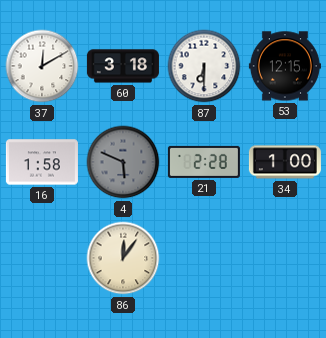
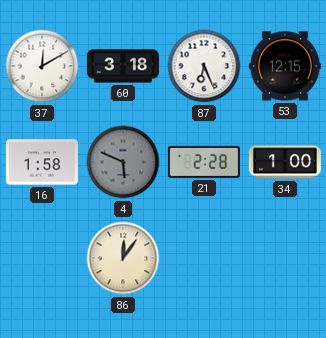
87: 6:30 -> 6:26 (204, 66)
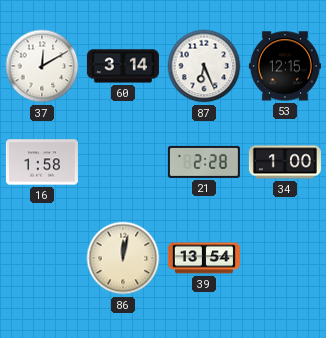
60: 3:18 -> 3:14 (123, 66)
4: 5:49 -> none (123, 162)
86: 12:06 -> 12:02 (123, 258)
39: none -> 13:54 (204, 258)
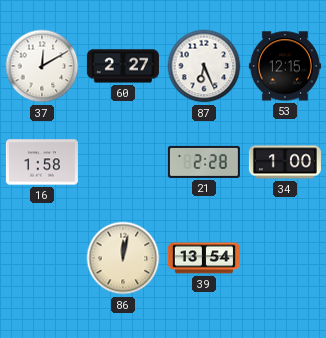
60: 3:14 -> 2:27 (123, 66)
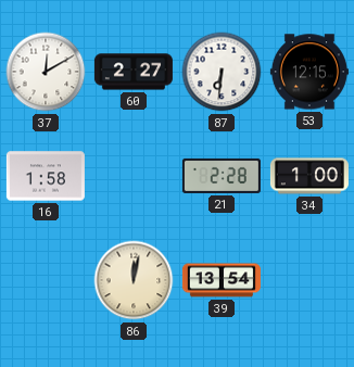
87: 6:26 -> 6:31 (222, 72)
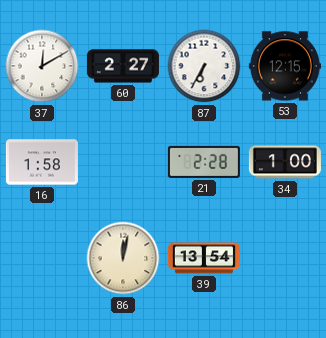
87: 6:31 -> 6:35 (204, 66)
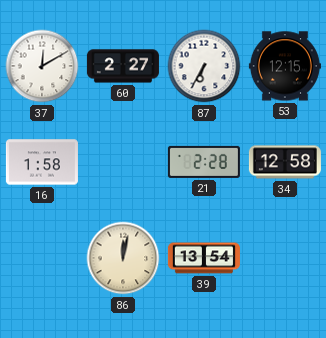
34: 1:00 -> 12:58 (285, 162)
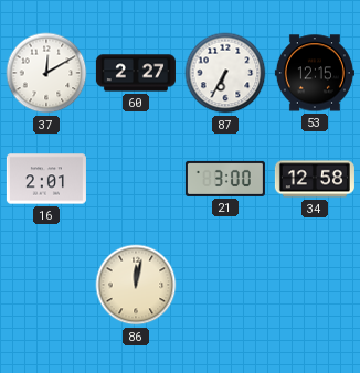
16: 1:58 -> 2:01 (46, 179)
21: 2:28 -> 3:00 (225, 179)
39: 13:54 -> none (204, 258)
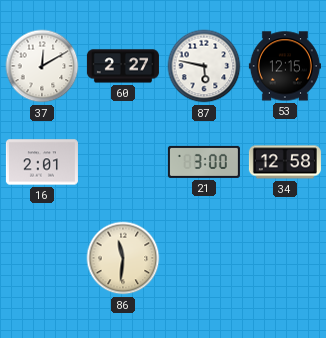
87: 6:35 -> 5:47 (204, 66)
86: 12:02 -> 11:31 (123, 258)
